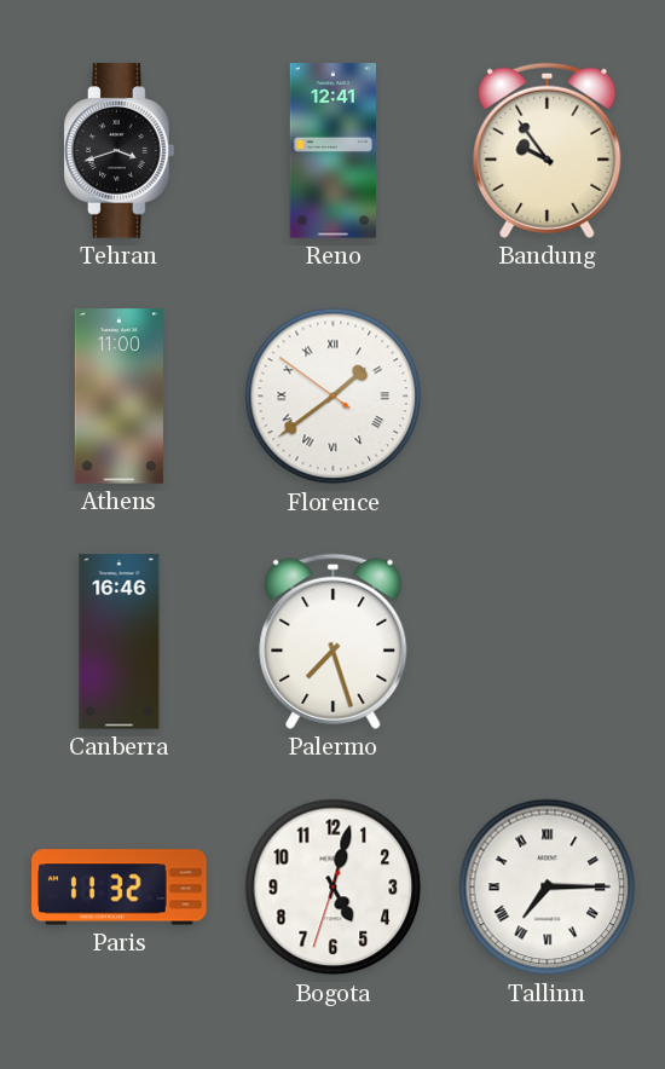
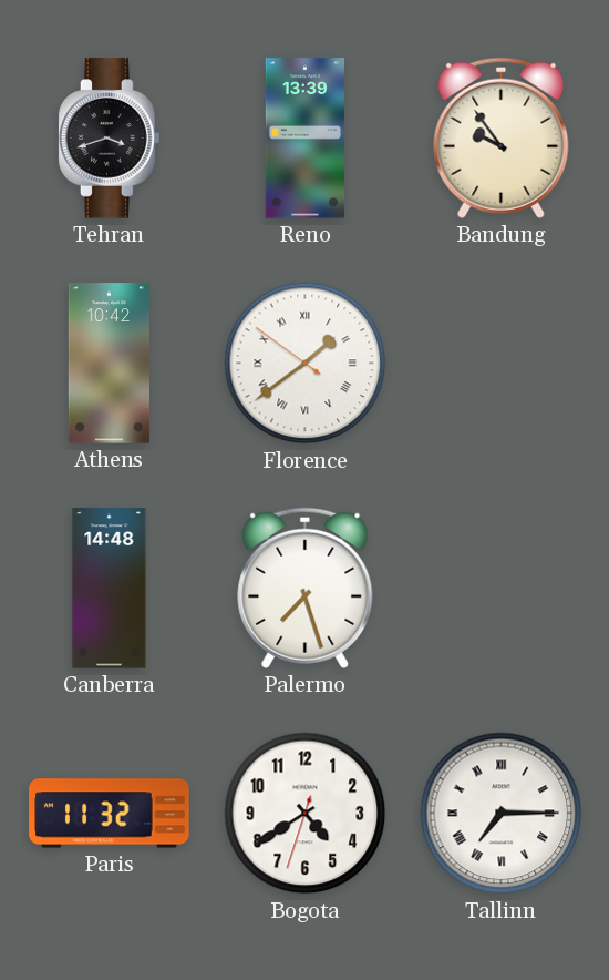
Reno: 12:41 -> 13:39 (304, 139)
Athens: 11:00 -> 10:42 (109, 364)
Canberra: 16:46 -> 14:48 (110, 589)
Bogota: 5:02 -> 4:39 (306, 814)
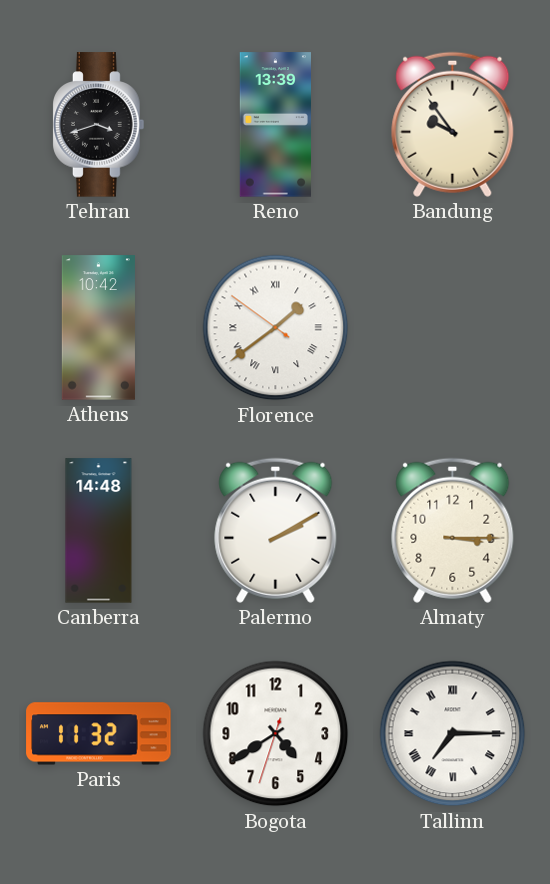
Palermo: 7:27 -> 2:10 (276, 530)
Almaty: none -> 3:15 (453, 530)
